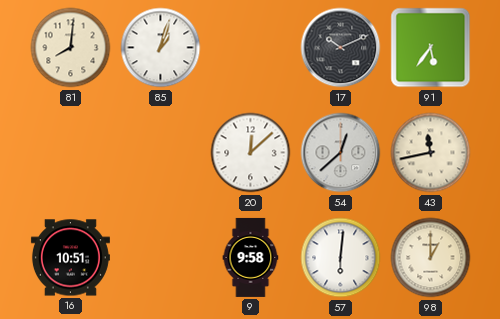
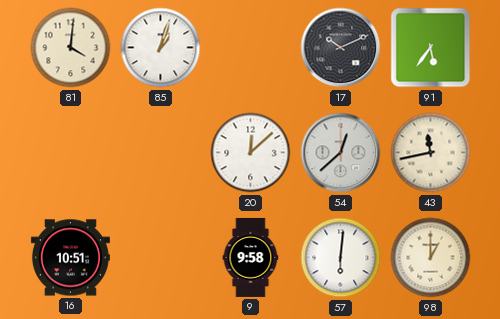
81: 8:01 -> 4:01 (71, 48)
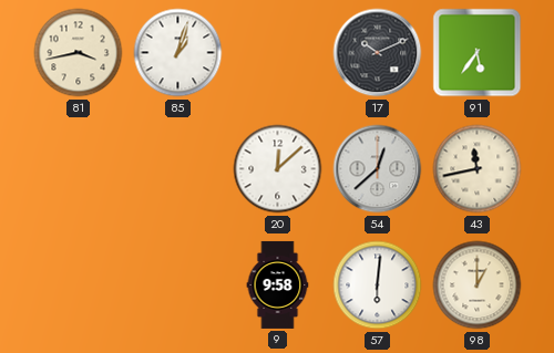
81: 4:01 -> 3:43 (79, 53)
16: 10:51 -> none (70, 258)
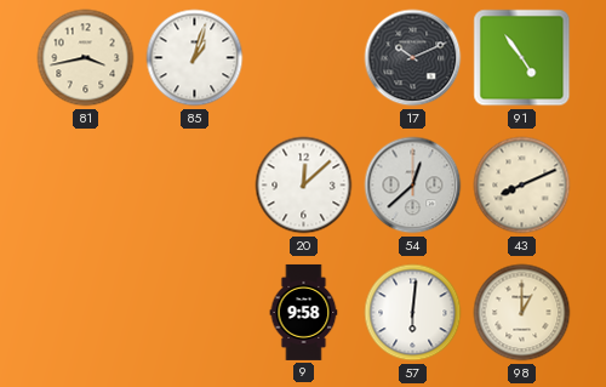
91: 5:36 -> 4:54 (522, 58)
43: 11:43 -> 8:11 (522, 186)
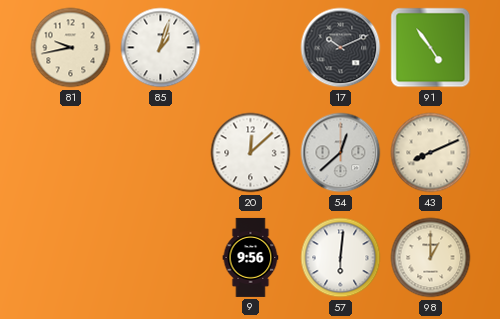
81: 3:43 -> 9:43 (71, 48)
9: 9:58 -> 9:56 (251, 257)
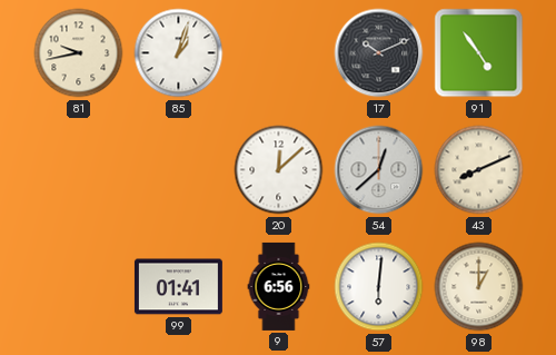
99: none -> 01:41 (178, 287)
9: 9:56 -> 6:56 (279, 286)
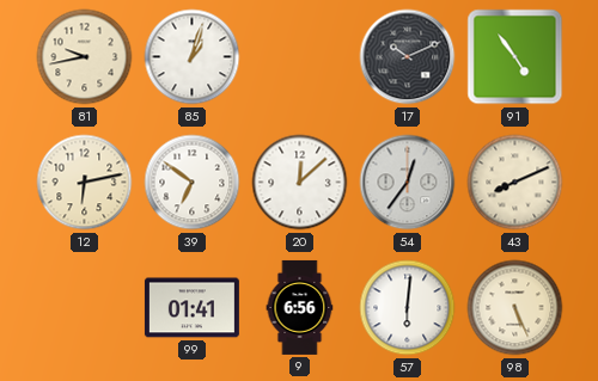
12: none -> 6:13 (85, 183)
39: none -> 6:51 (193, 183)
54: 12:38 -> 12:36 (408, 183)
98: 1:00 -> 5:26 (515, 308)
